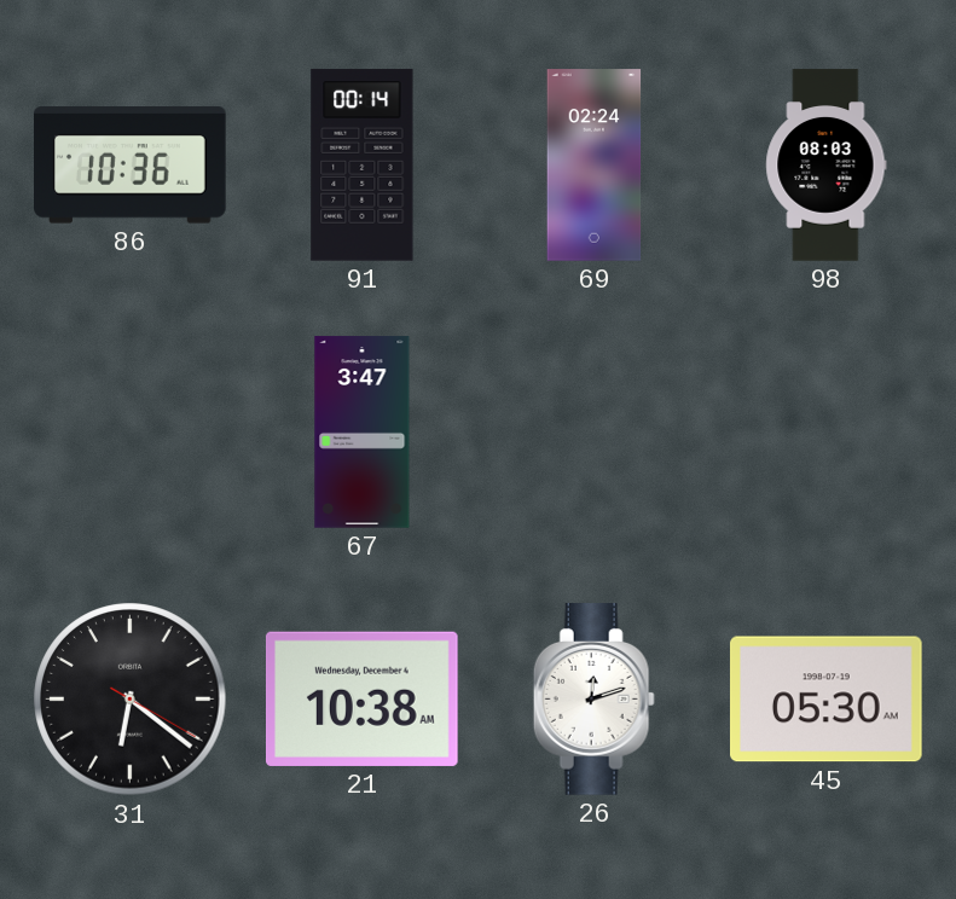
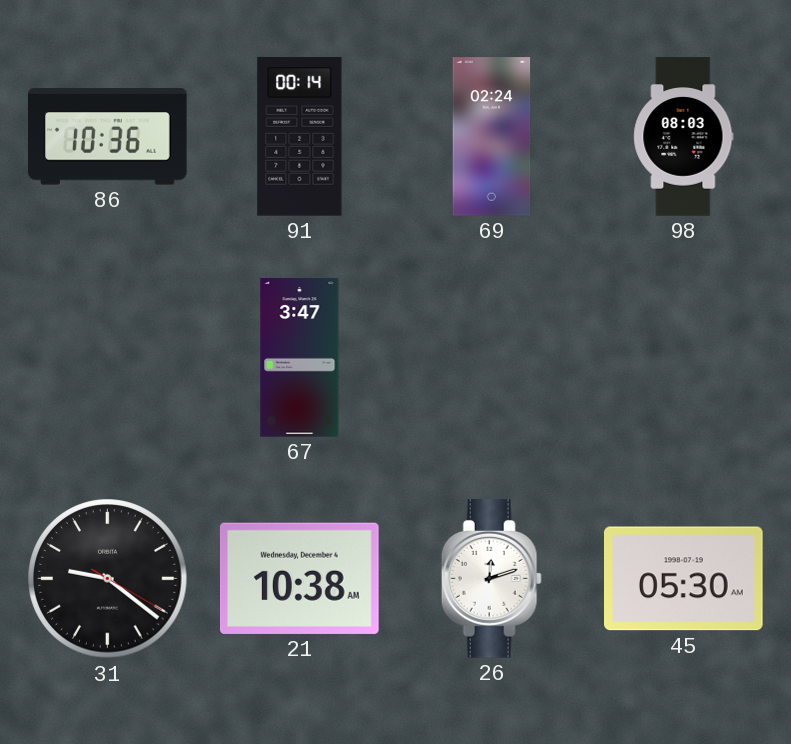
31: 6:21 -> 9:21 (108, 579)
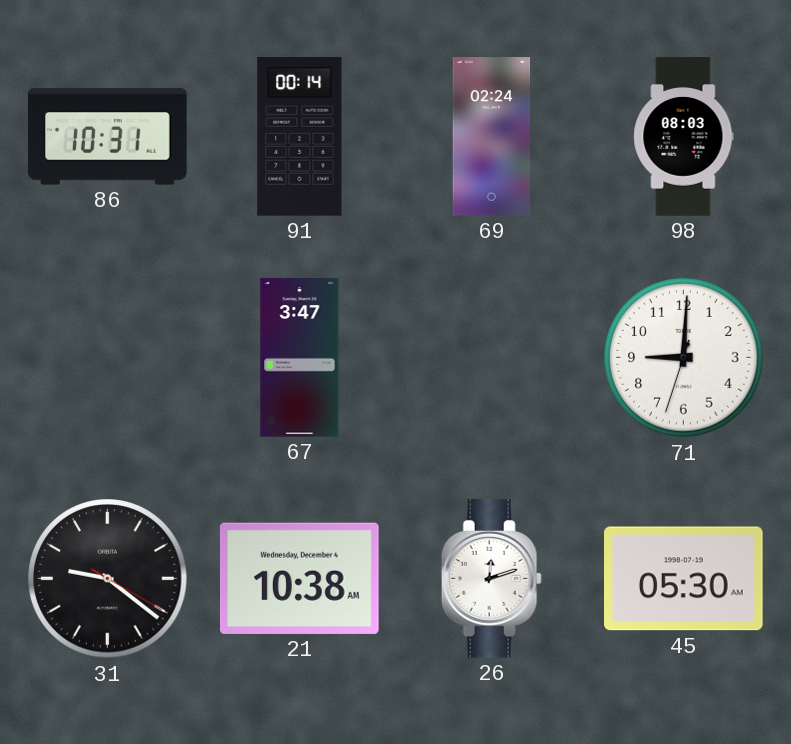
86: 10:36 -> 10:31 (108, 137)
71: none -> 9:00 (684, 358)
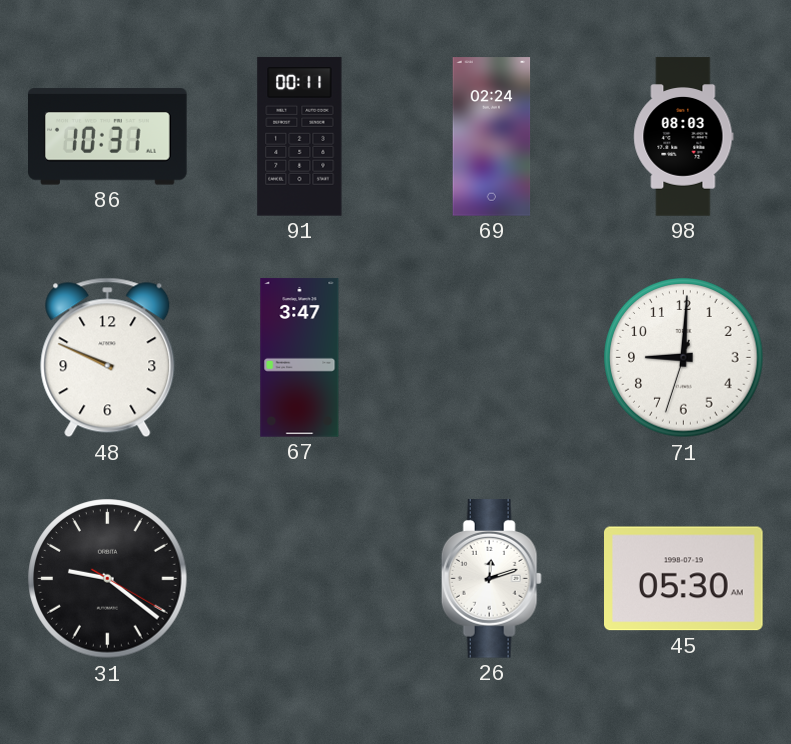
91: 00:14 -> 00:11 (300, 137)
48: none -> 9:49 (108, 358)
21: 10:38 -> none (300, 578)
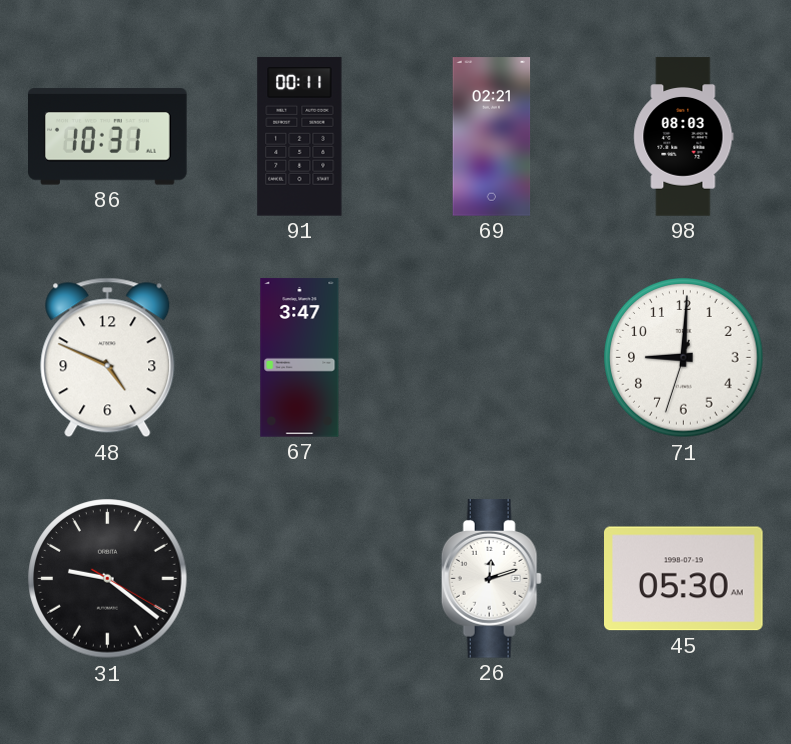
69: 02:24 -> 02:21 (492, 137)
48: 9:49 -> 4:49 (108, 358)
